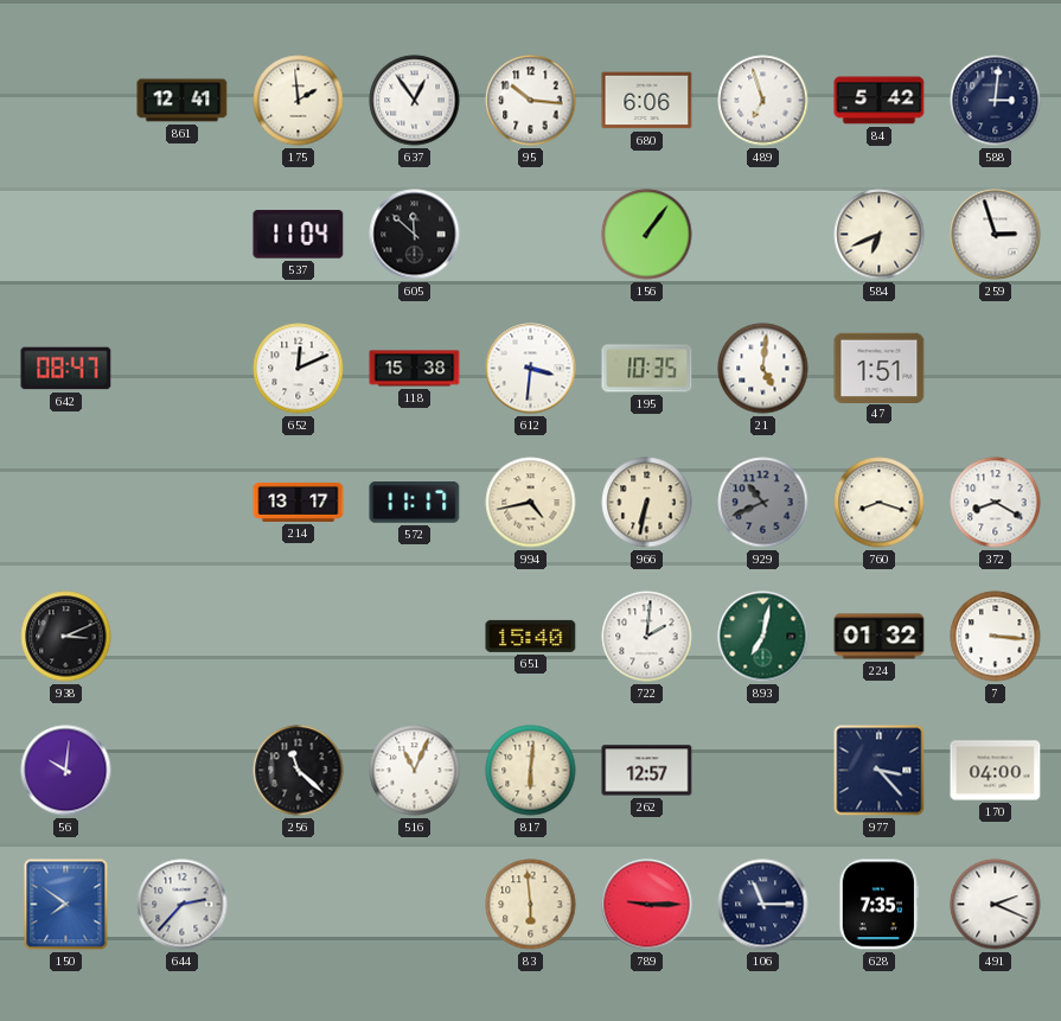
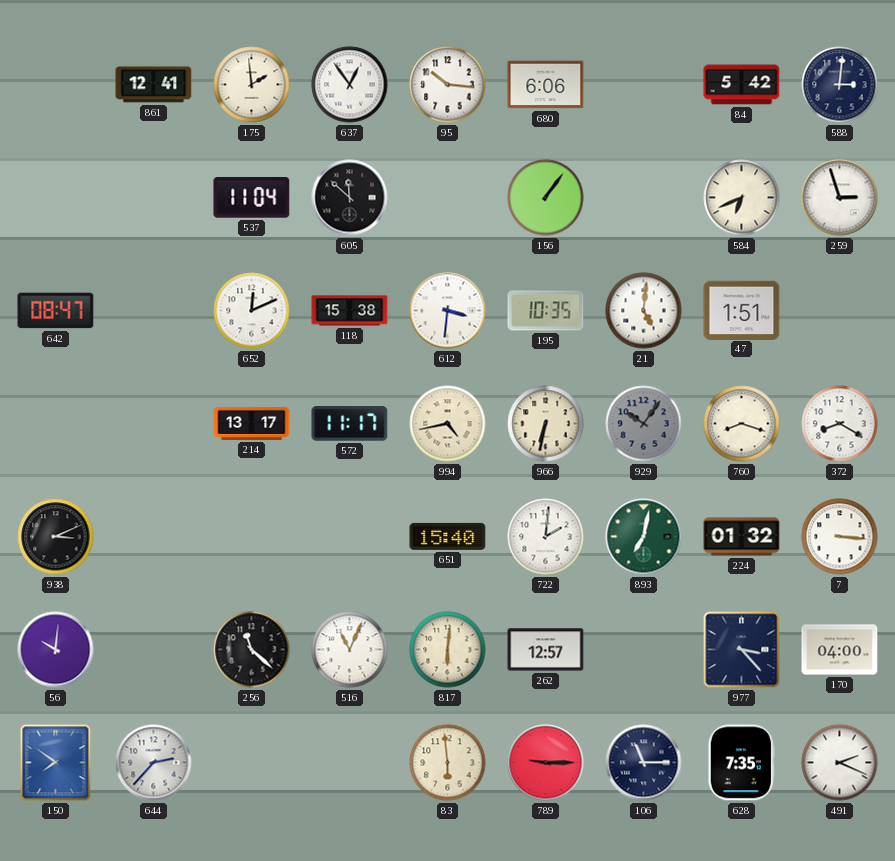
489: 6:57 -> none (763, 101)
929: 10:41 -> 10:06 (644, 424)
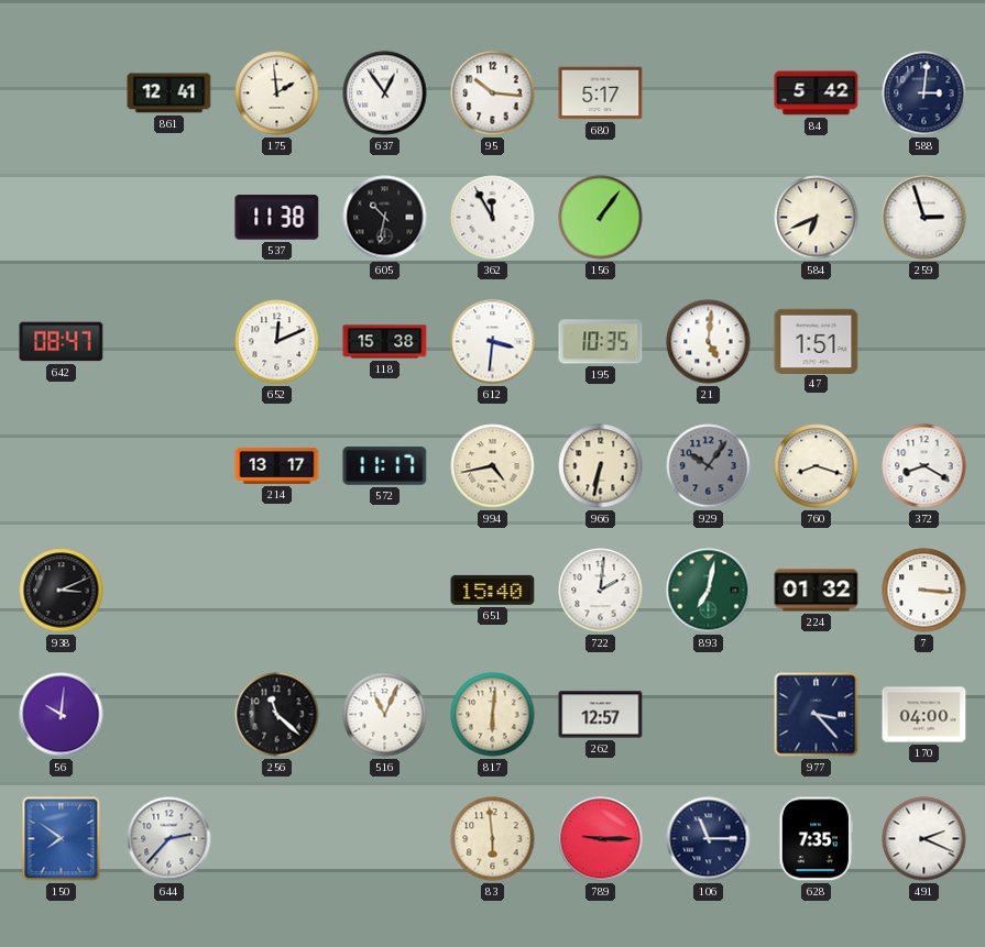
680: 6:06 -> 5:17 (601, 93)
537: 11:04 -> 11:38 (277, 218)
605: 11:52 -> 10:32 (385, 218)
362: none -> 11:55 (493, 218)
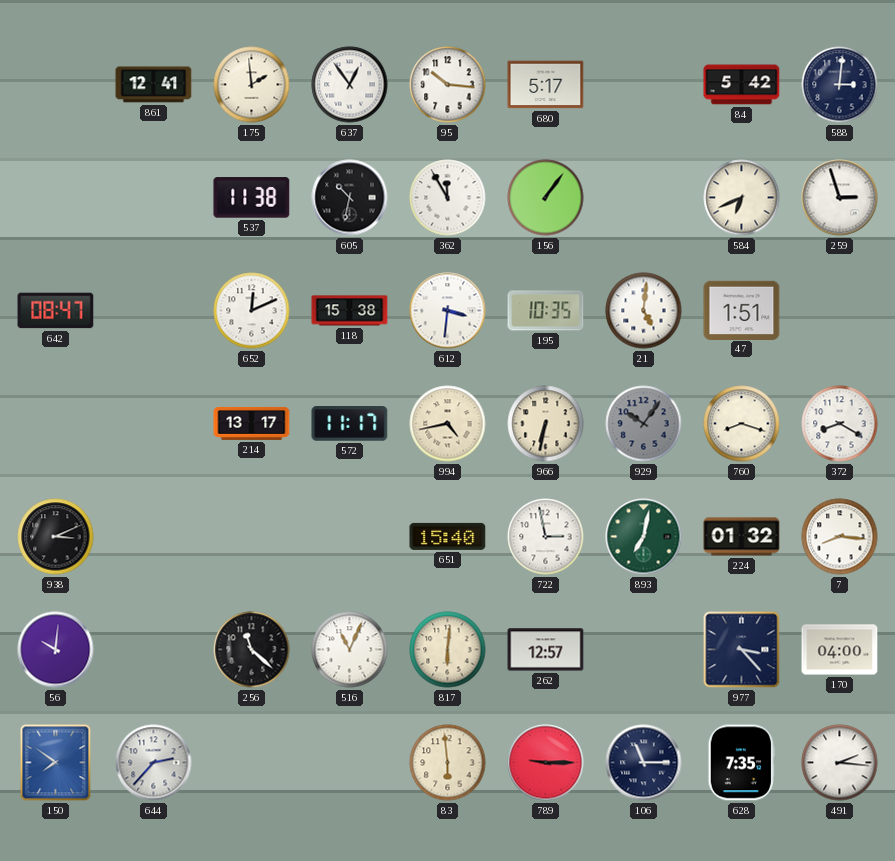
722: 2:01 -> 2:58 (546, 537)
7: 3:16 -> 8:16 (840, 537)
491: 2:19 -> 2:16 (840, 763)
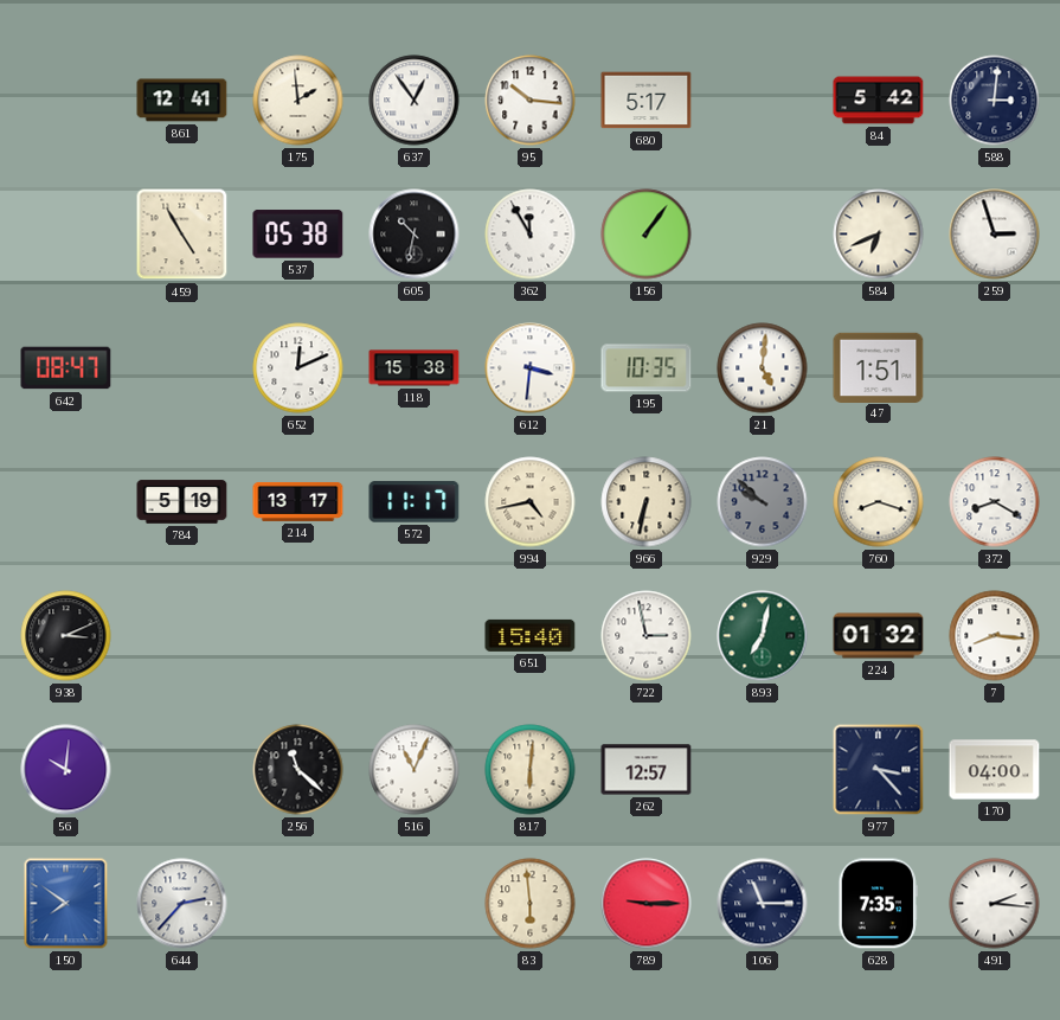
459: none -> 4:55 (182, 235)
537: 11:38 -> 05:38 (298, 235)
784: none -> 5:19 (182, 502)
929: 10:06 -> 9:52 (763, 502)
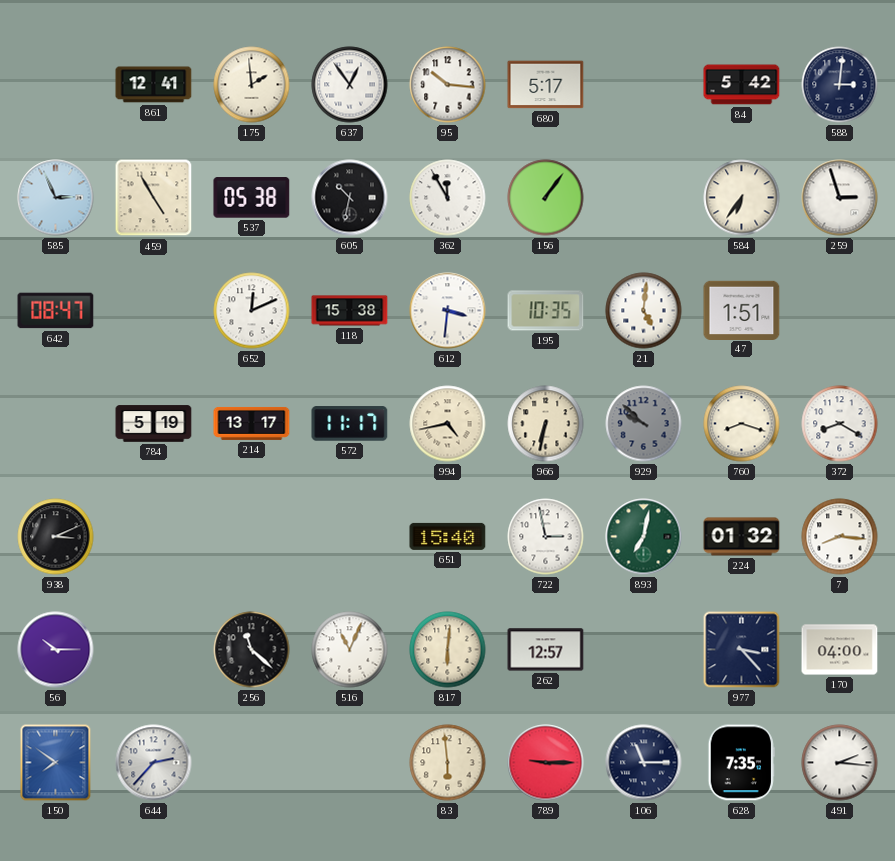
585: none -> 2:56 (56, 198)
584: 6:41 -> 6:36 (742, 198)
56: 10:01 -> 10:15 (56, 650)
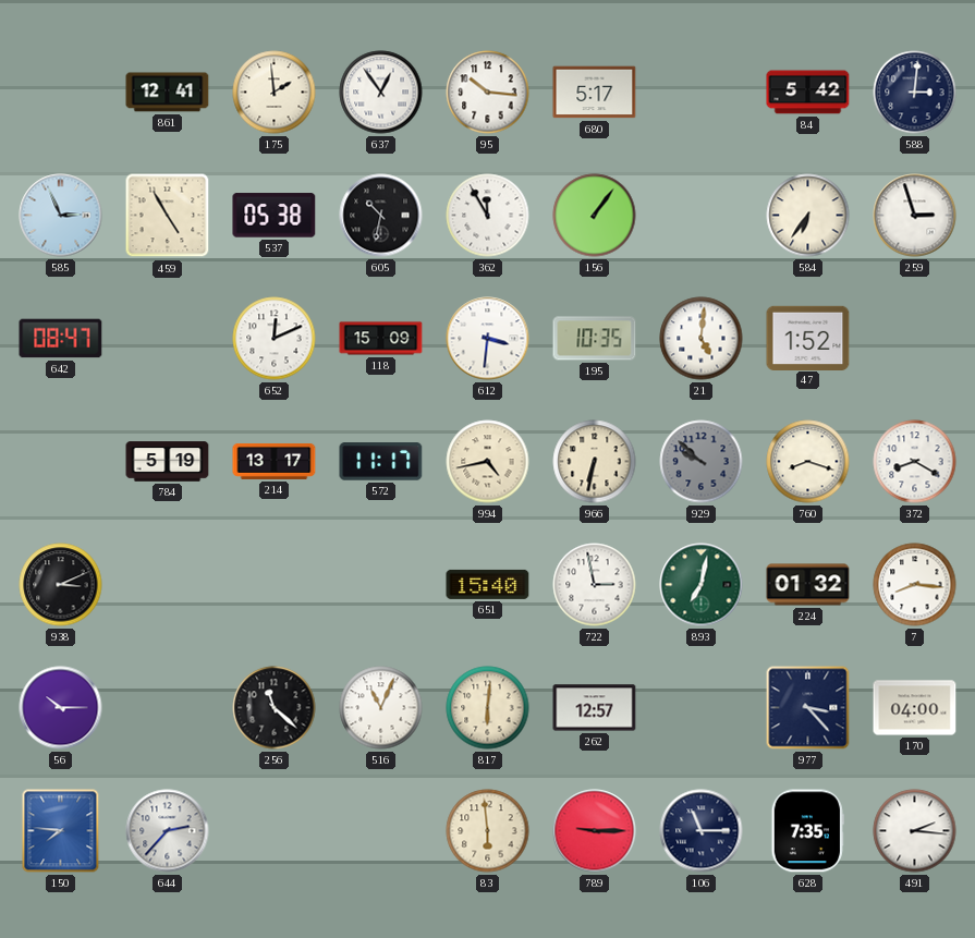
118: 15:38 -> 15:09 (381, 339)
47: 1:51 -> 1:52 (808, 338)
150: 7:51 -> 7:46 (61, 831)
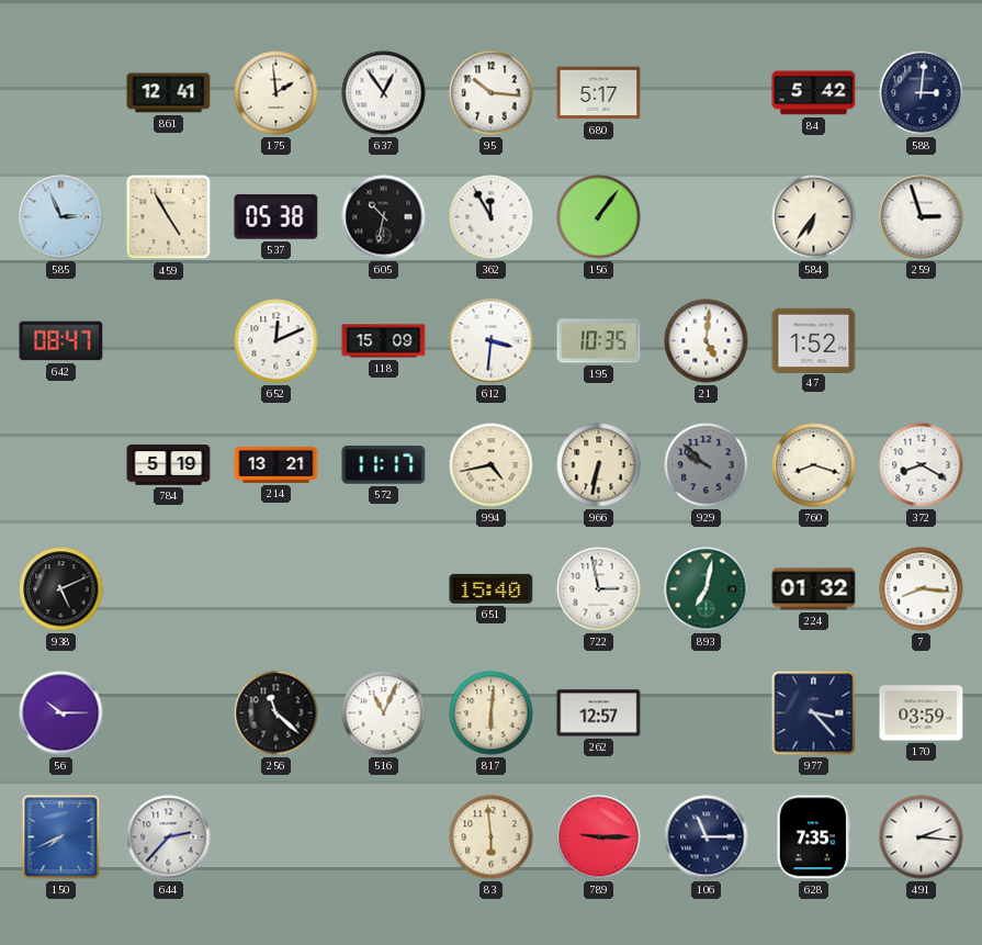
214: 13:17 -> 13:21 (276, 464)
938: 3:11 -> 5:11 (61, 589)
170: 04:00 -> 03:59 (922, 713)
150: 7:46 -> 7:41 (61, 837)
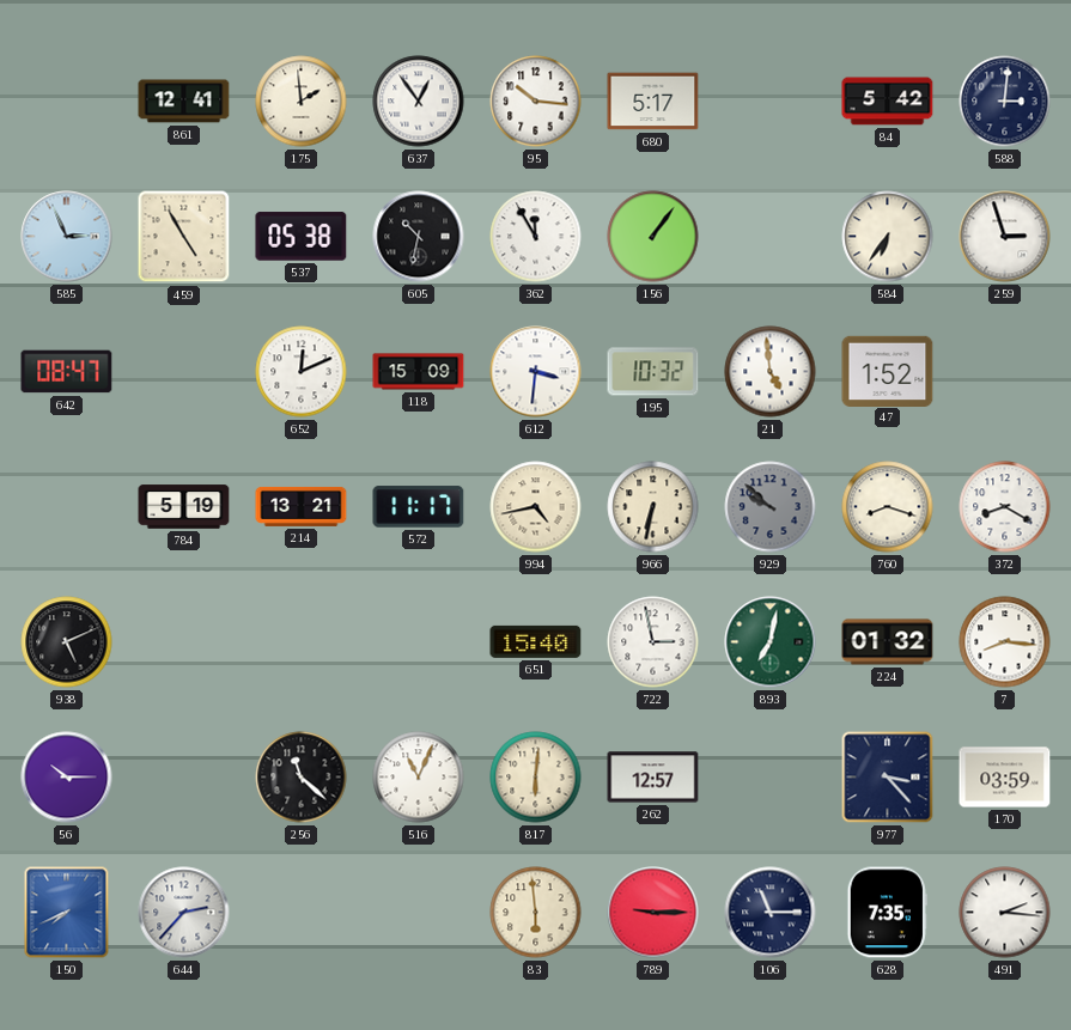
195: 10:35 -> 10:32 (653, 372)
21: 5:01 -> 4:59 (771, 372)
